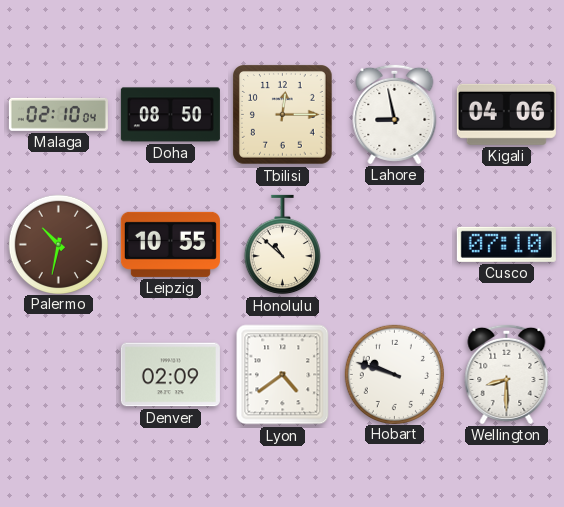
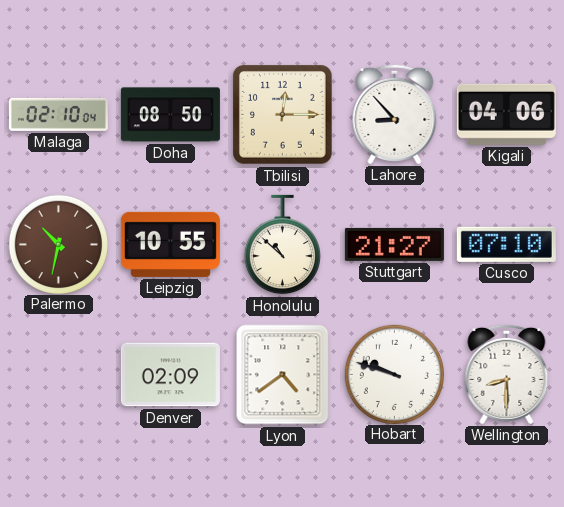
Lahore: 8:58 -> 8:53 (395, 114)
Stuttgart: none -> 21:27 (394, 244)
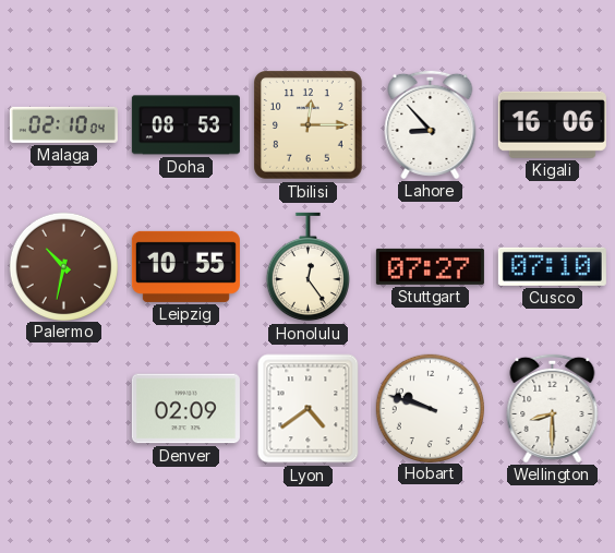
Doha: 08:50 -> 08:53 (185, 125)
Kigali: 04:06 -> 16:06 (552, 124)
Honolulu: 10:52 -> 12:24 (307, 267)
Stuttgart: 21:27 -> 07:27 (430, 266)
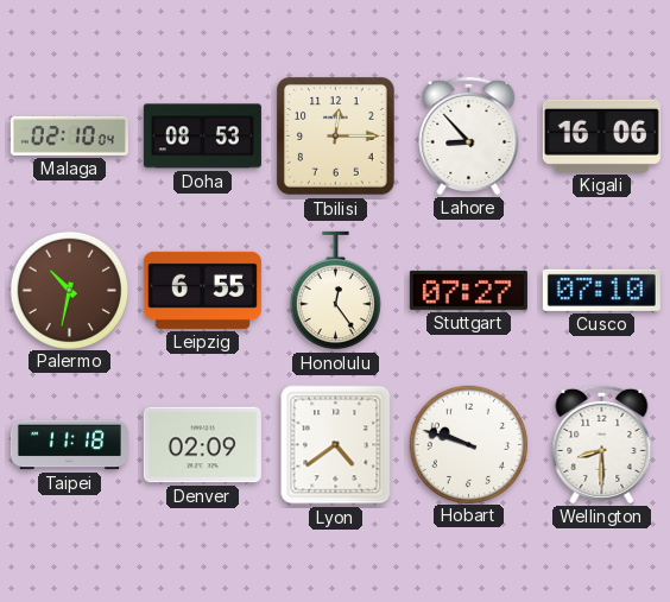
Leipzig: 10:55 -> 6:55 (202, 290)
Taipei: none -> 11:18 (69, 445)
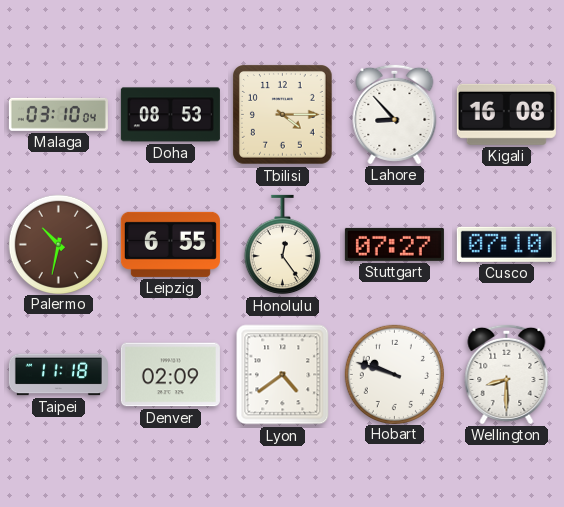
Malaga: 02:10 -> 03:10 (58, 114)
Tbilisi: 12:15 -> 4:15 (283, 115)
Kigali: 16:06 -> 16:08 (506, 114)
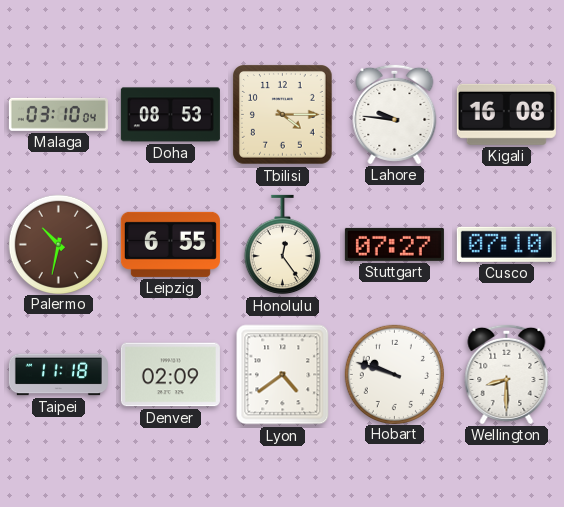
Lahore: 8:53 -> 9:46 (395, 114)
